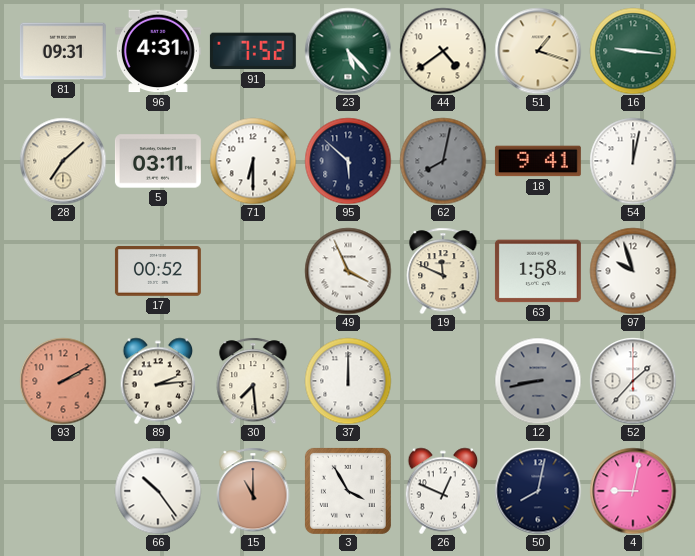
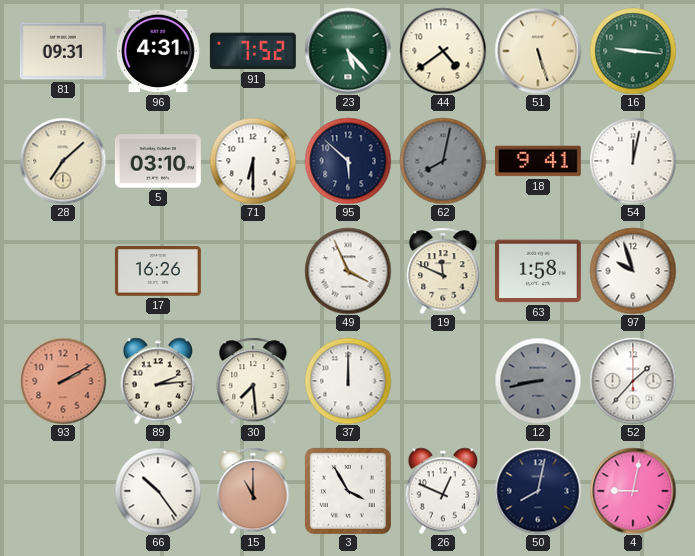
51: 1:18 -> 5:27 (538, 51)
5: 03:11 -> 03:10 (158, 161)
17: 00:52 -> 16:26 (158, 272)
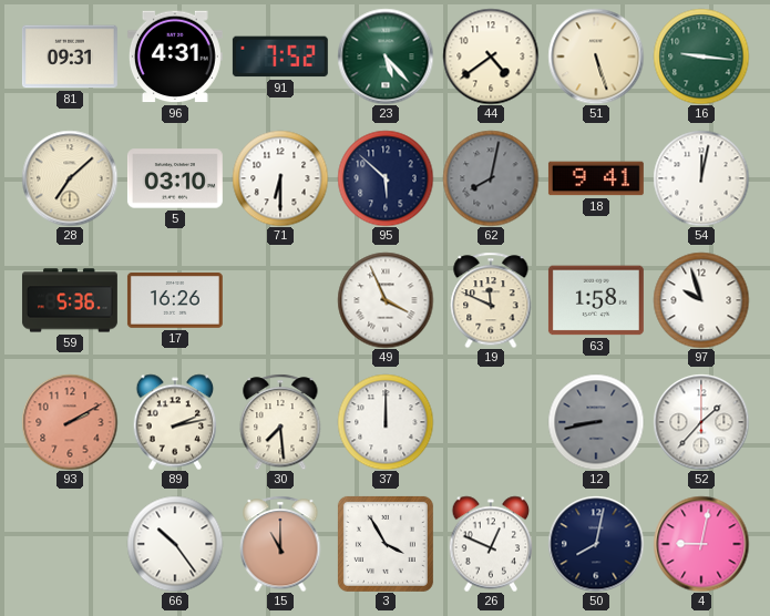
59: none -> 5:36 (70, 300)
89: 2:14 -> 2:13 (175, 422)
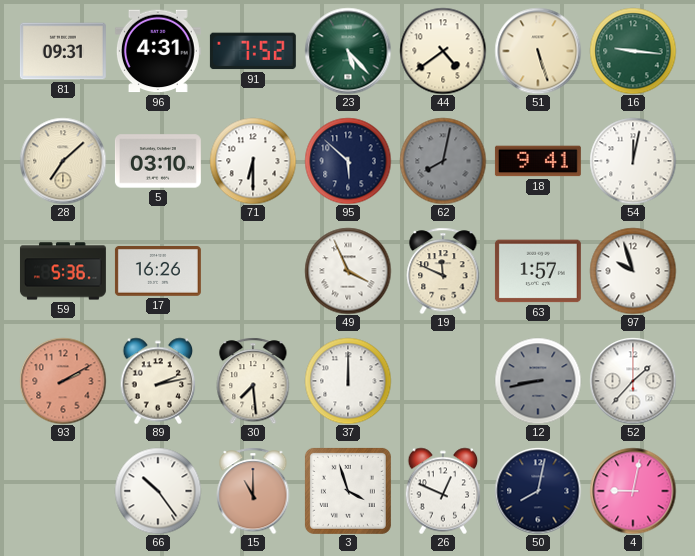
63: 1:58 -> 1:57 (538, 271)
3: 3:55 -> 3:57 (348, 491)
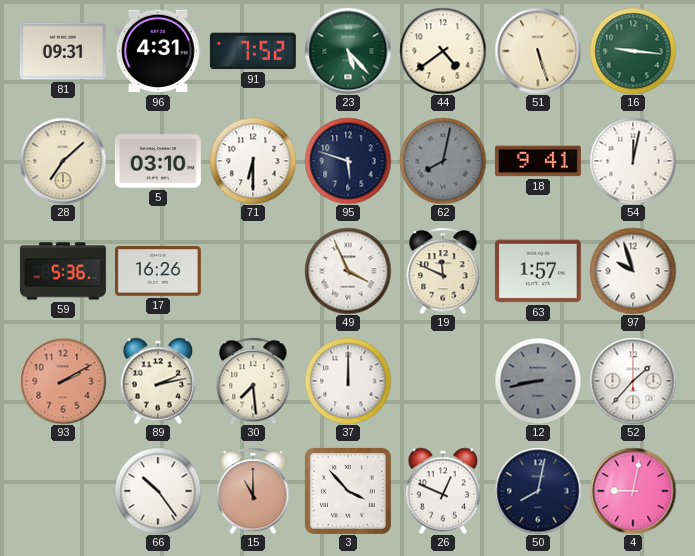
95: 5:52 -> 5:48 (348, 161)
3: 3:57 -> 3:53 (348, 491)
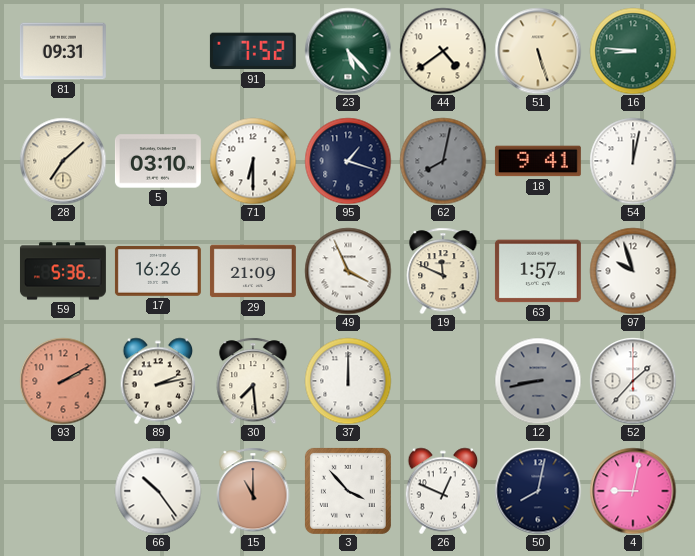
96: 4:31 -> none (158, 51)
16: 9:16 -> 8:46 (633, 51)
95: 5:48 -> 1:18 (348, 161)
29: none -> 21:09 (253, 271)
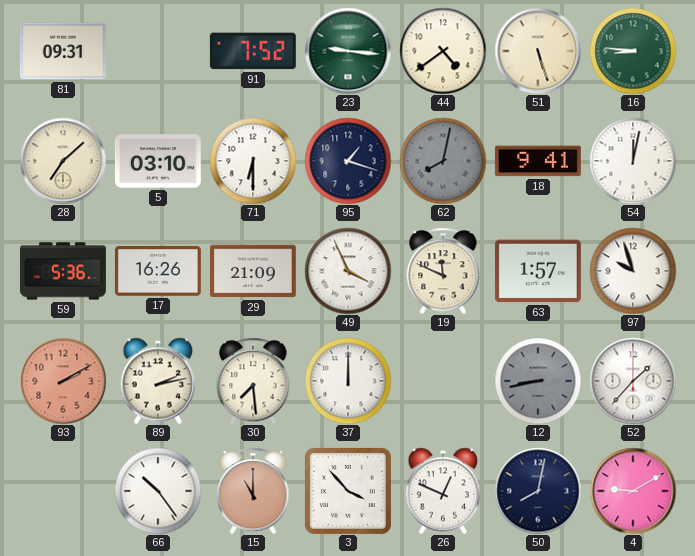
23: 5:23 -> 9:16 (348, 51)
4: 9:02 -> 9:10 (633, 491)
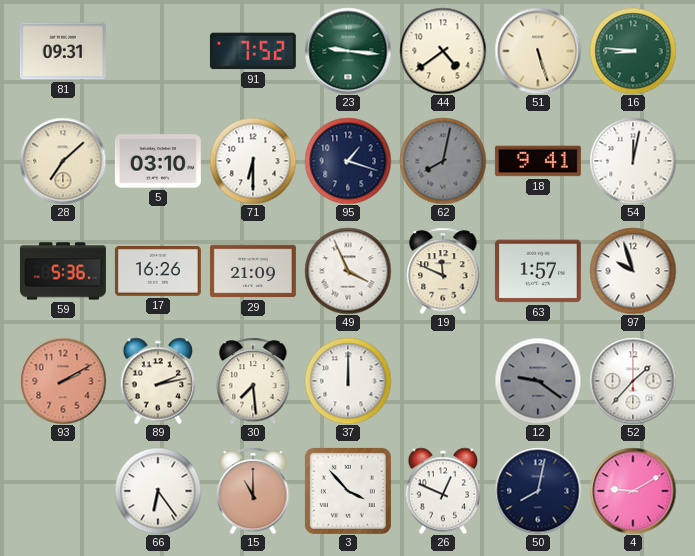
12: 8:43 -> 9:21 (538, 381)
66: 10:24 -> 6:24 (158, 491)
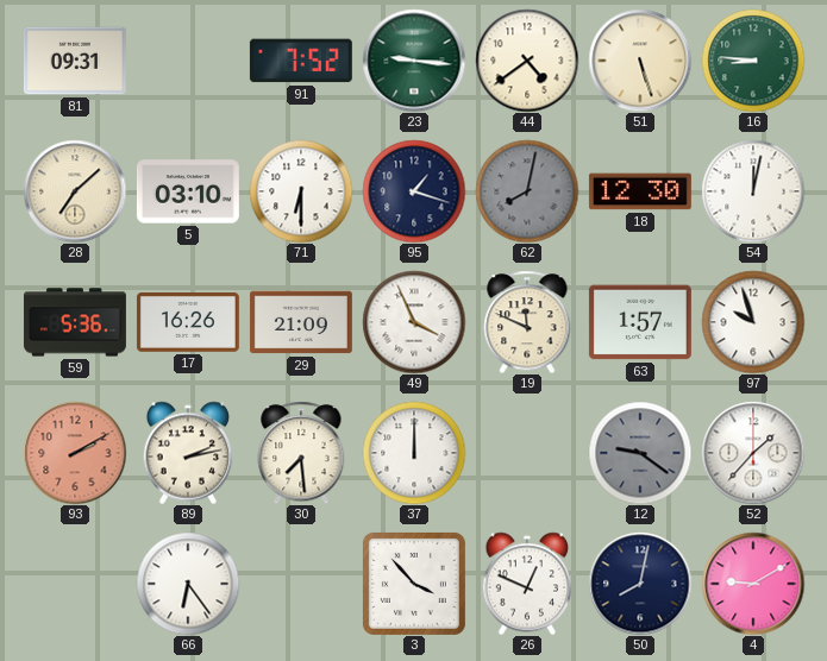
18: 9:41 -> 12:30 (640, 191)
15: 11:00 -> none (253, 491)
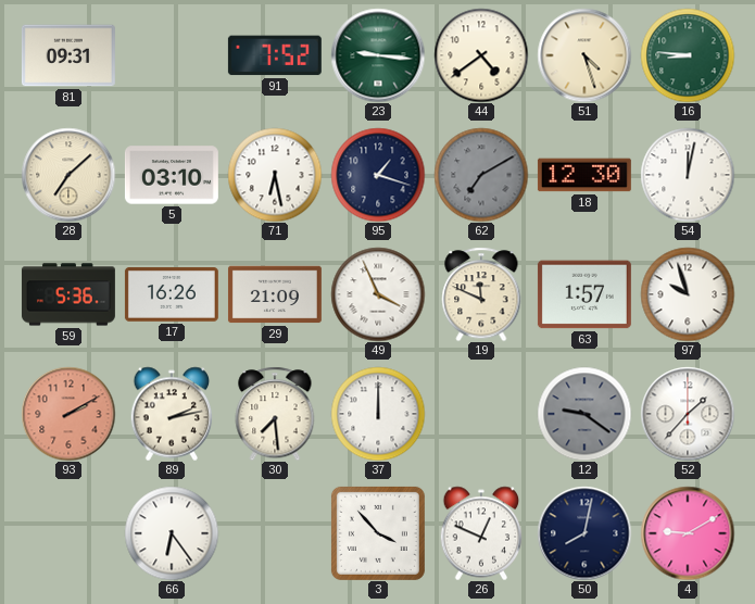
51: 5:27 -> 4:27 (584, 55)
71: 6:30 -> 6:28 (275, 175)
62: 8:02 -> 7:10 (481, 175)
